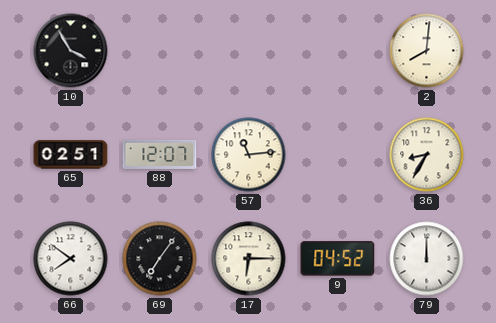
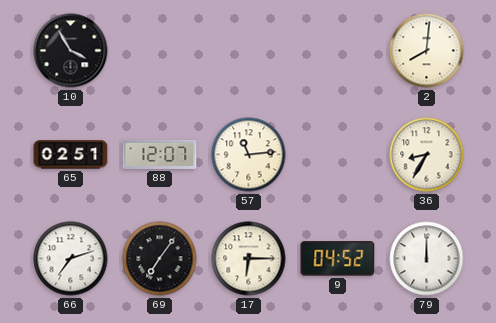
66: 7:51 -> 7:12 (71, 259)
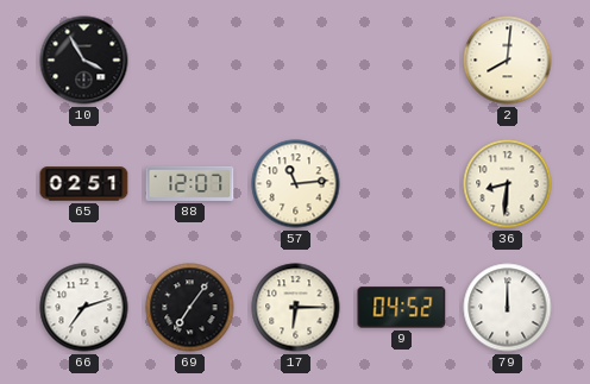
36: 8:35 -> 8:31 (508, 184)
